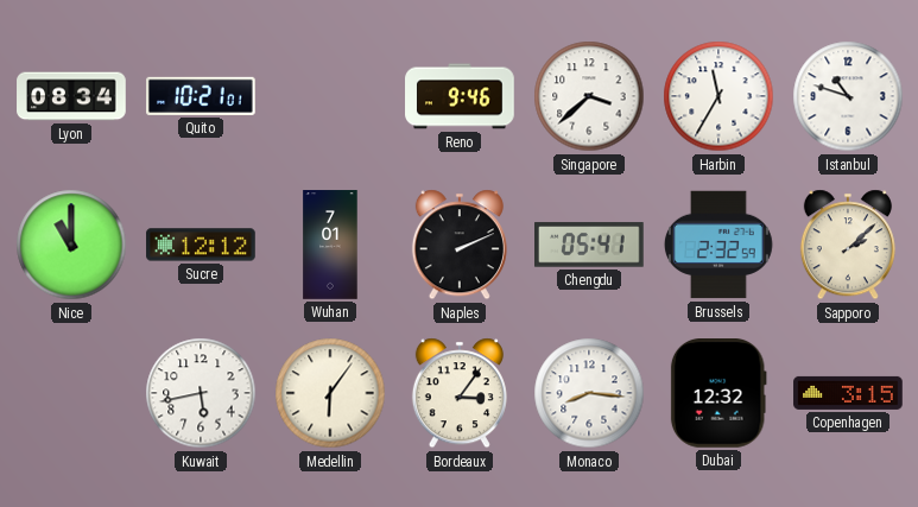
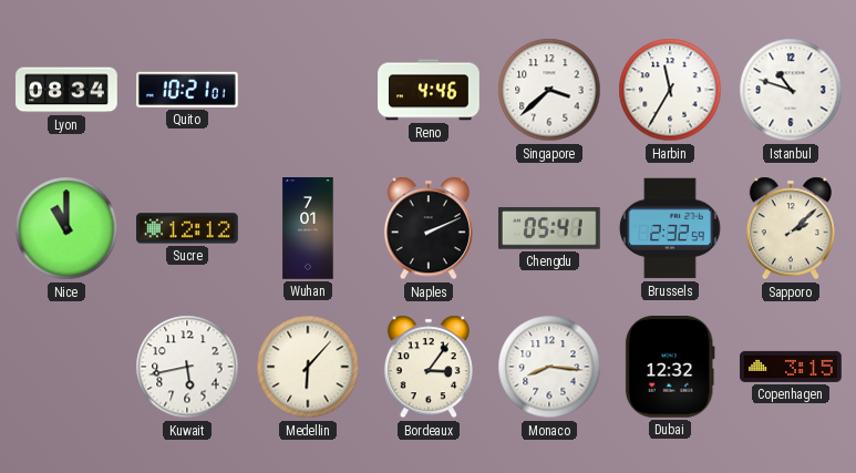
Reno: 9:46 -> 4:46 (429, 90)
Medellin: 6:06 -> 6:07 (308, 367)
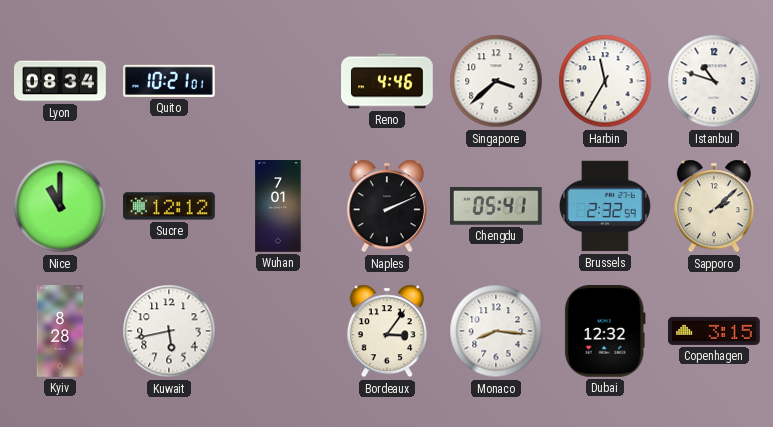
Kyiv: none -> 8:28 (60, 331)
Medellin: 6:07 -> none (308, 367)
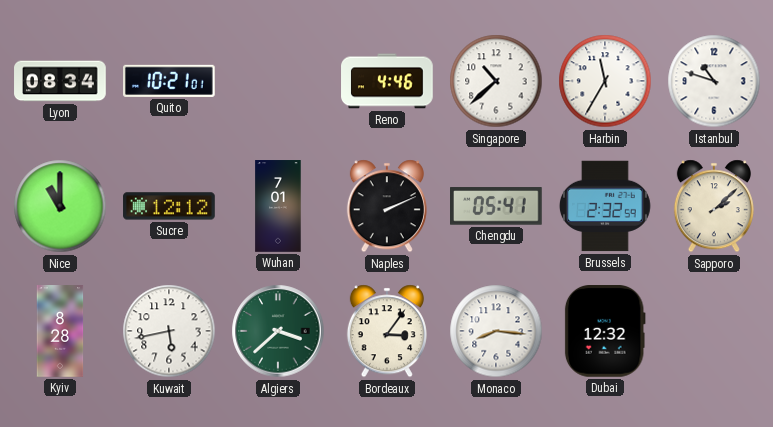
Singapore: 3:38 -> 10:38 (496, 81)
Algiers: none -> 3:38 (278, 331)
Copenhagen: 3:15 -> none (714, 331)
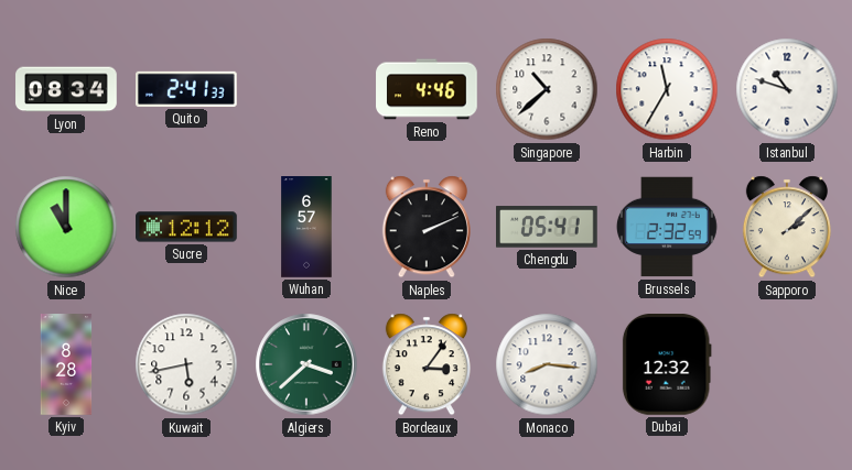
Quito: 10:21 -> 2:41 (187, 89)
Wuhan: 7:01 -> 6:57 (306, 227)
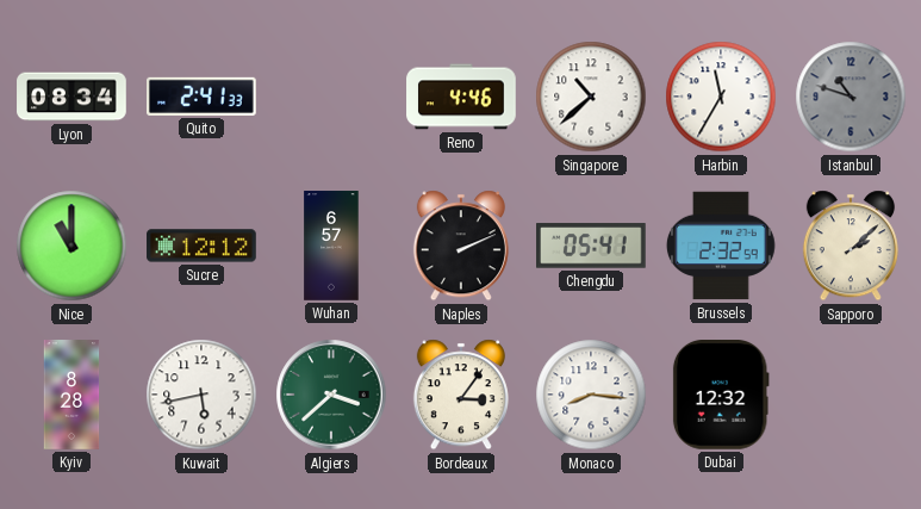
Istanbul dial: white -> grey (851, 97)
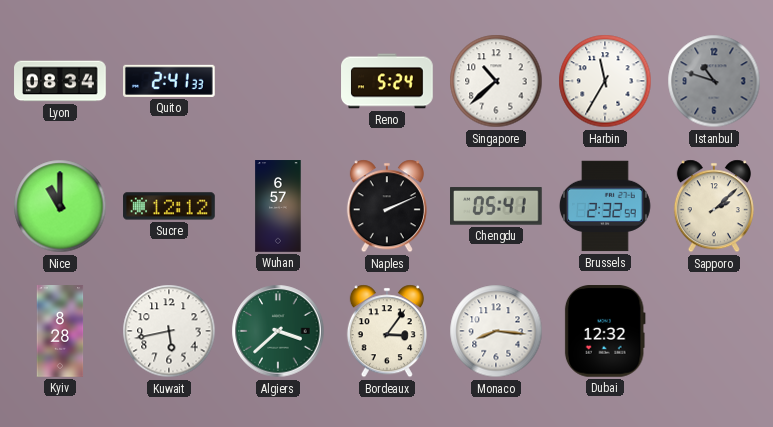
Reno: 4:46 -> 5:24 (387, 81)
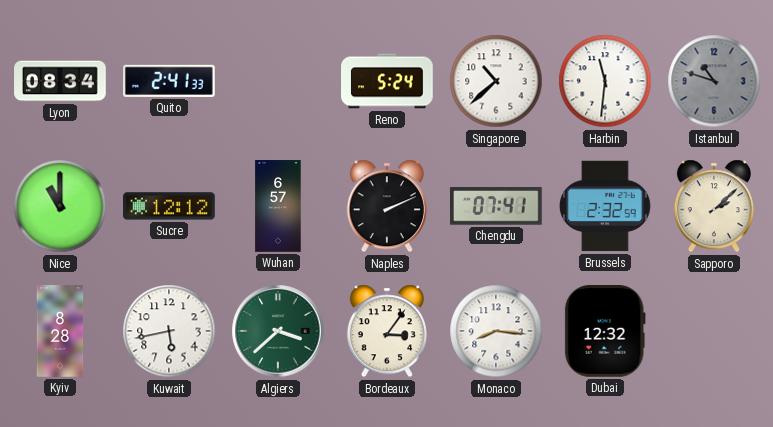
Harbin: 11:35 -> 11:31 (605, 81)
Chengdu: 05:41 -> 07:41 (497, 206)
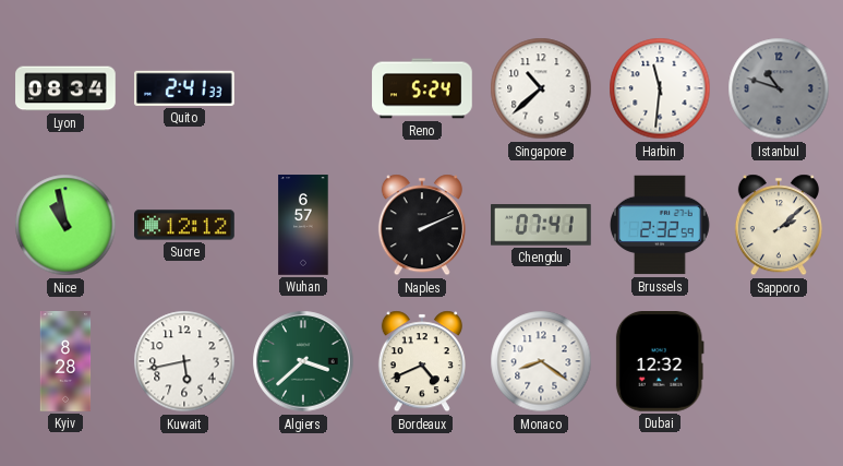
Nice: 11:00 -> 10:58 (65, 225)
Bordeaux: 3:06 -> 4:41 (422, 361)
Monaco: 8:16 -> 8:21 (541, 361)
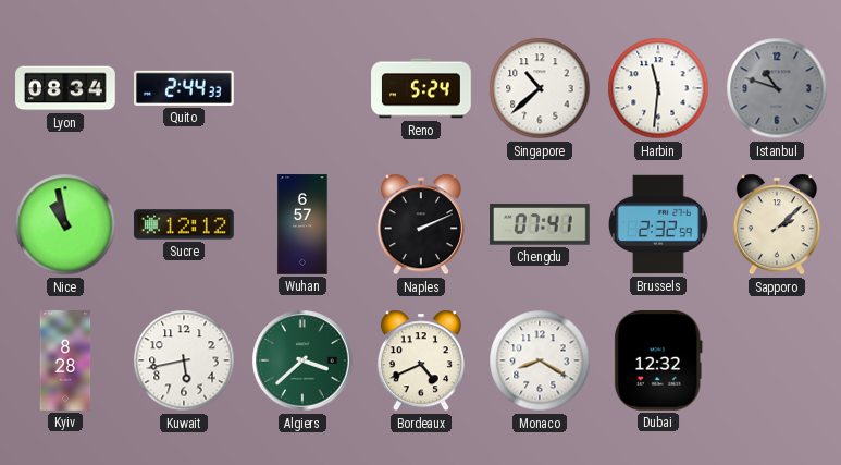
Quito: 2:41 -> 2:44 (185, 88)
Monaco: 8:21 -> 8:20 (540, 360)
